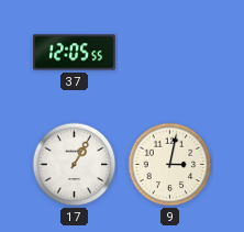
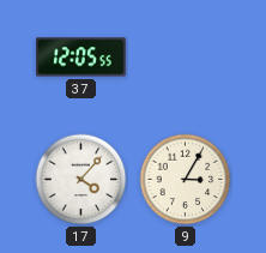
17: 1:05 -> 4:07 (81, 180)
9: 3:02 -> 3:05 (186, 180)
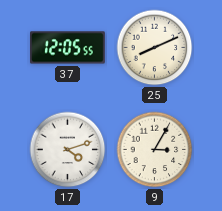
25: none -> 8:11 (155, 48)
17: 4:07 -> 4:12 (68, 150)
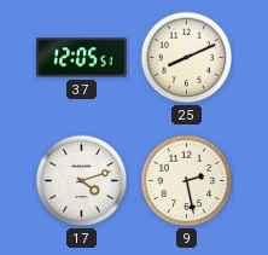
37: 12:05:55 -> 12:05:51 (82, 58)
9: 3:05 -> 2:28 (187, 181)
